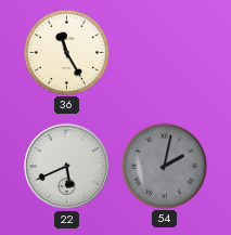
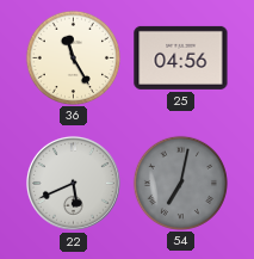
25: none -> 04:56 (181, 57)
54: 2:02 -> 7:02 (180, 183)
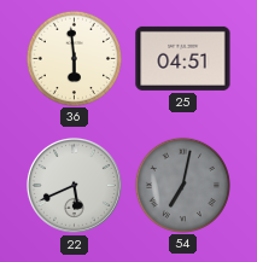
36: 11:25 -> 5:59 (74, 58)
25: 04:56 -> 04:51 (183, 58)
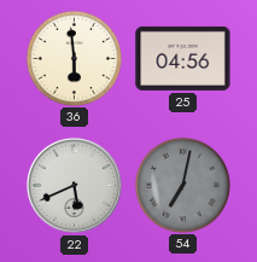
25: 04:51 -> 04:56 (183, 58)
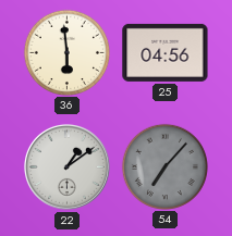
22: 5:41 -> 1:09 (66, 166)
54: 7:02 -> 7:07 (164, 166)
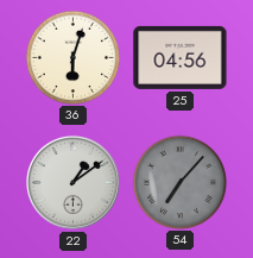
36: 5:59 -> 6:03 (72, 57)
